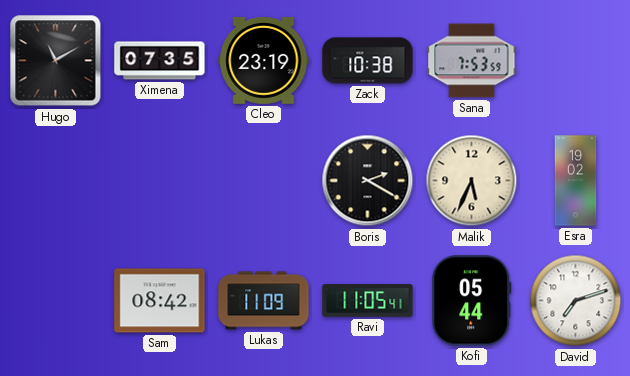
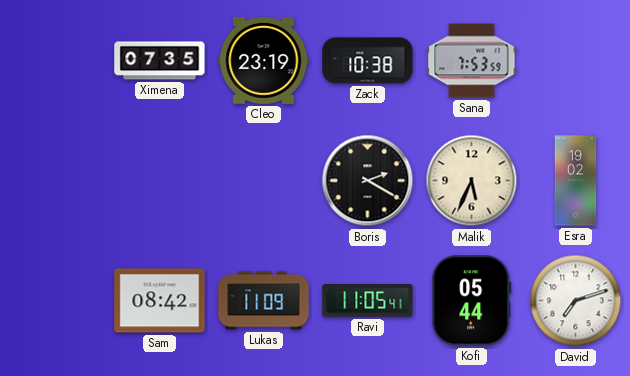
Hugo: 11:10 -> none (56, 61)
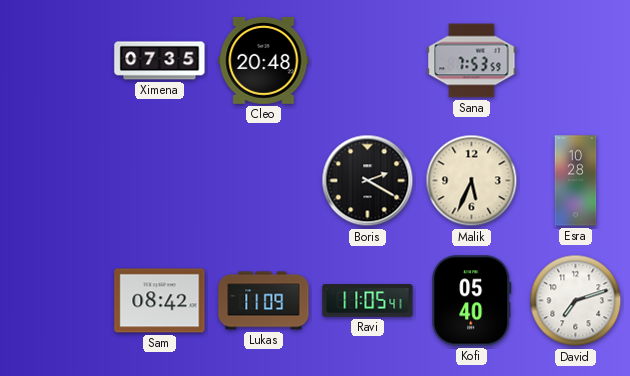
Cleo: 23:19 -> 20:48 (264, 60)
Zack: 10:38 -> none (368, 61)
Esra: 19:02 -> 10:28 (576, 181)
Kofi: 05:44 -> 05:40 (472, 301)
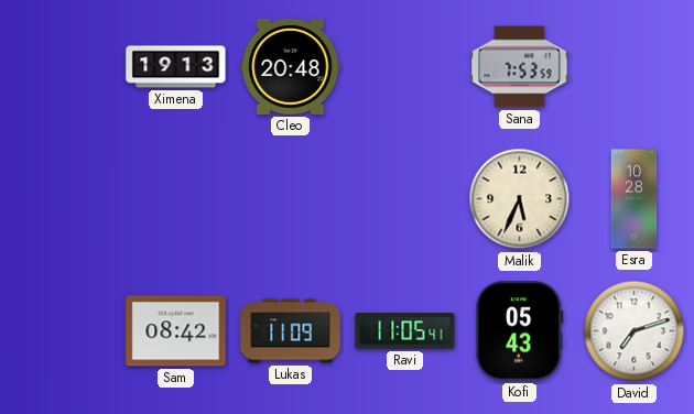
Ximena: 07:35 -> 19:13 (176, 67)
Boris: 2:20 -> none (368, 181)
Kofi: 05:40 -> 05:43 (520, 331)
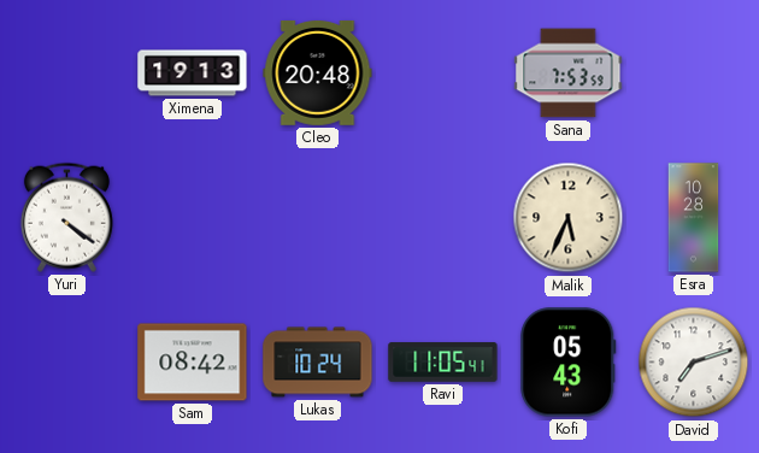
Yuri: none -> 4:21 (66, 217)
Lukas: 11:09 -> 10:24 (318, 363)
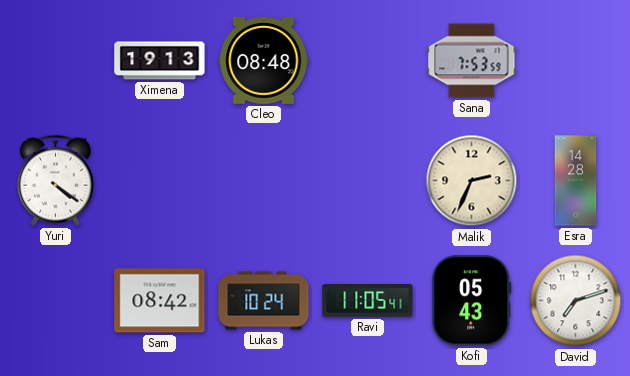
Cleo: 20:48 -> 08:48 (264, 60)
Malik: 5:34 -> 2:34 (472, 181)
Esra: 10:28 -> 14:28 (576, 181)
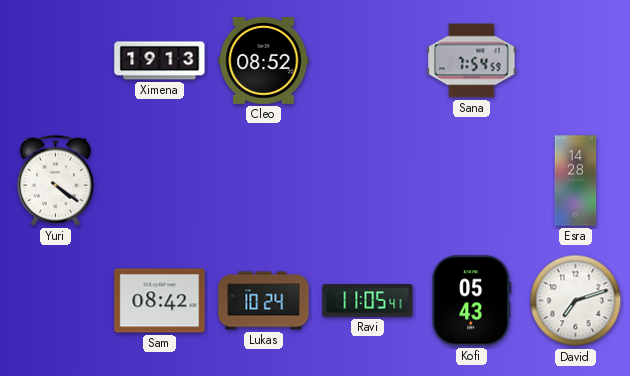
Cleo: 08:48 -> 08:52 (264, 60)
Sana: 7:53 -> 7:54 (472, 61)
Malik: 2:34 -> none (472, 181)
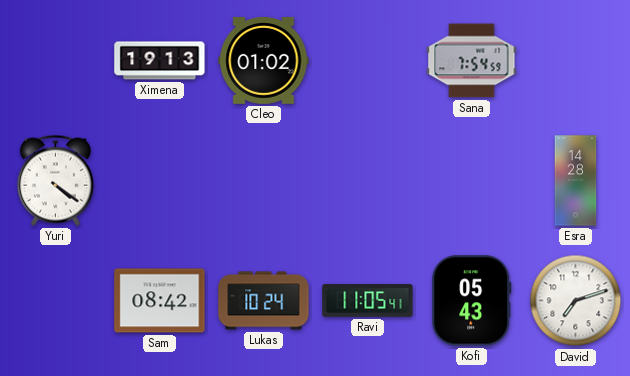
Cleo: 08:52 -> 01:02 (264, 60)
